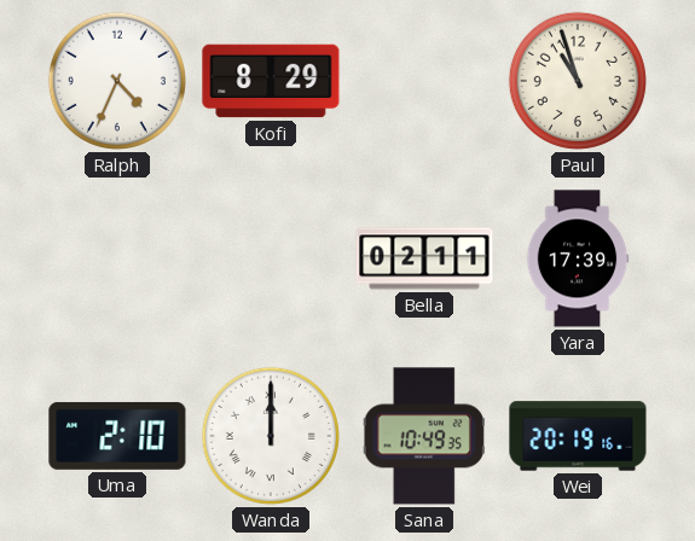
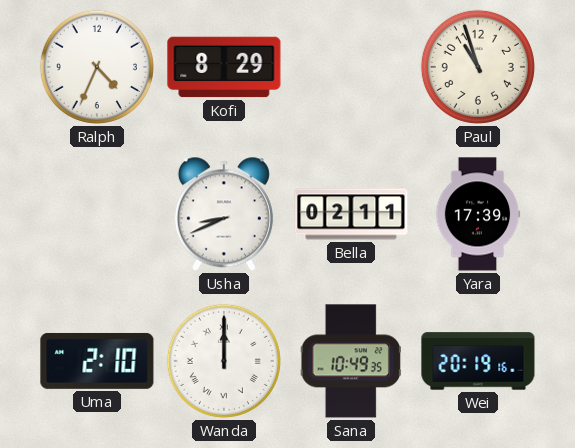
Usha: none -> 8:41 (224, 214)
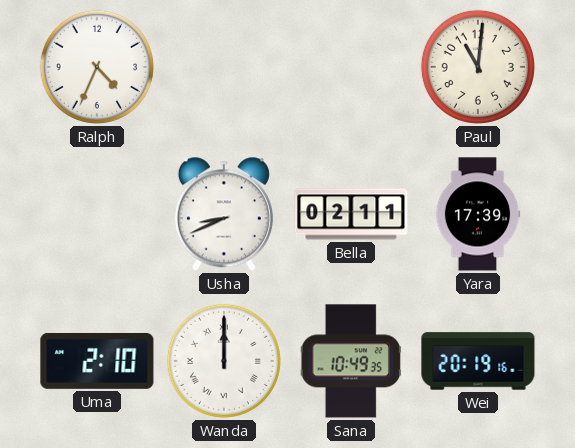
Kofi: 8:29 -> none (224, 67)
Paul: 10:57 -> 11:01 (478, 67)
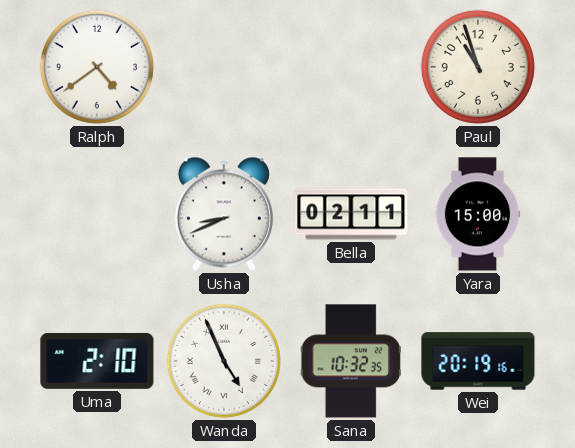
Ralph: 4:34 -> 4:39 (97, 67)
Paul: 11:01 -> 10:57 (478, 67)
Yara: 17:39 -> 15:00 (478, 214)
Wanda: 12:00 -> 4:56 (224, 361)
Sana: 10:49 -> 10:32 (351, 361)
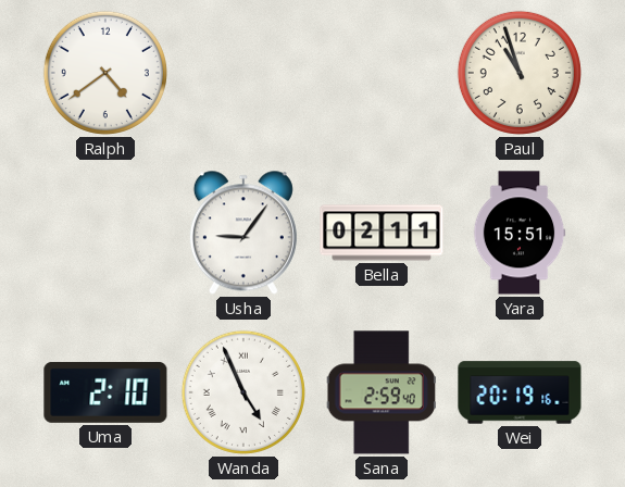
Usha: 8:41 -> 9:06 (243, 233)
Yara: 15:00 -> 15:51 (520, 233)
Sana: 10:32 -> 2:59 (382, 392)
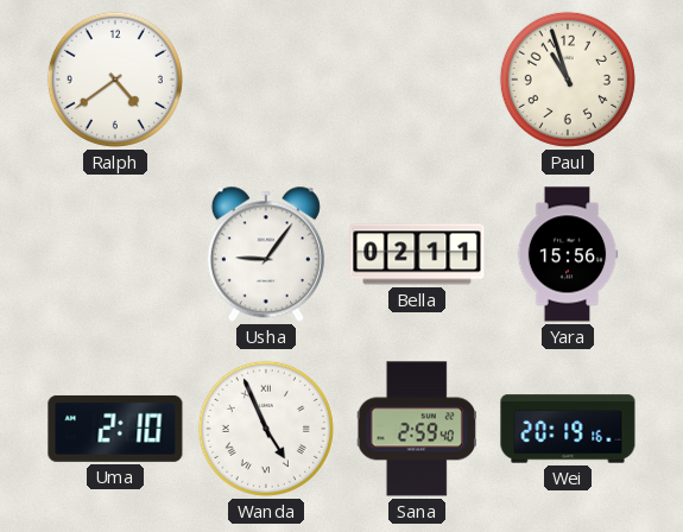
Yara: 15:51 -> 15:56 (568, 254)
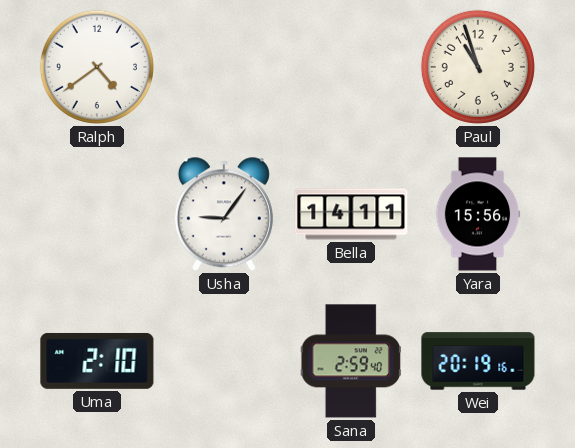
Bella: 02:11 -> 14:11 (351, 214)
Wanda: 4:56 -> none (266, 429)
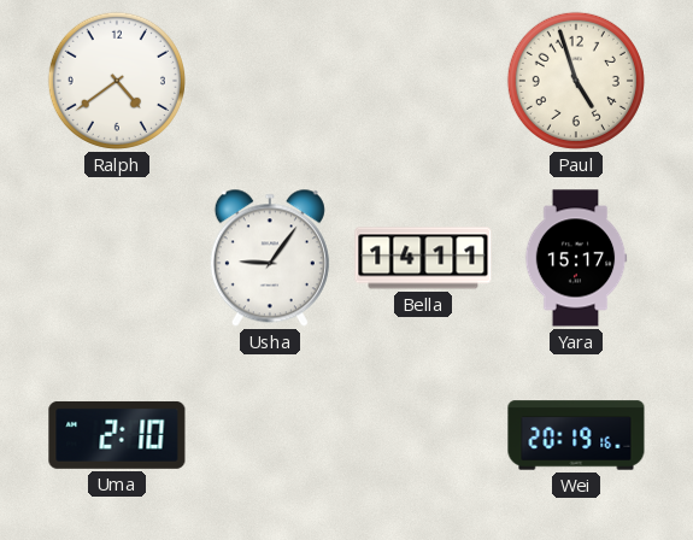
Paul: 10:57 -> 4:57 (576, 81)
Yara: 15:56 -> 15:17 (576, 258)
Sana: 2:59 -> none (351, 361)
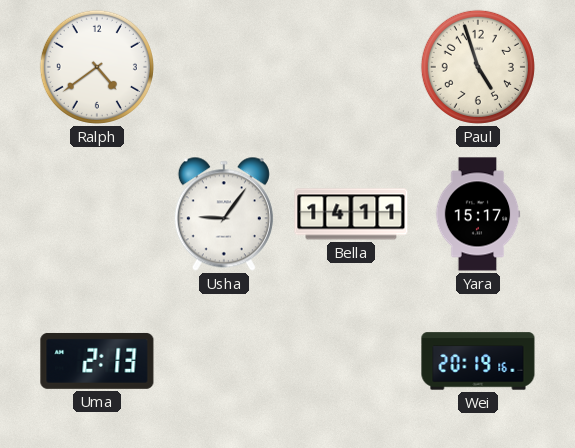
Uma: 2:10 -> 2:13 (97, 361)
